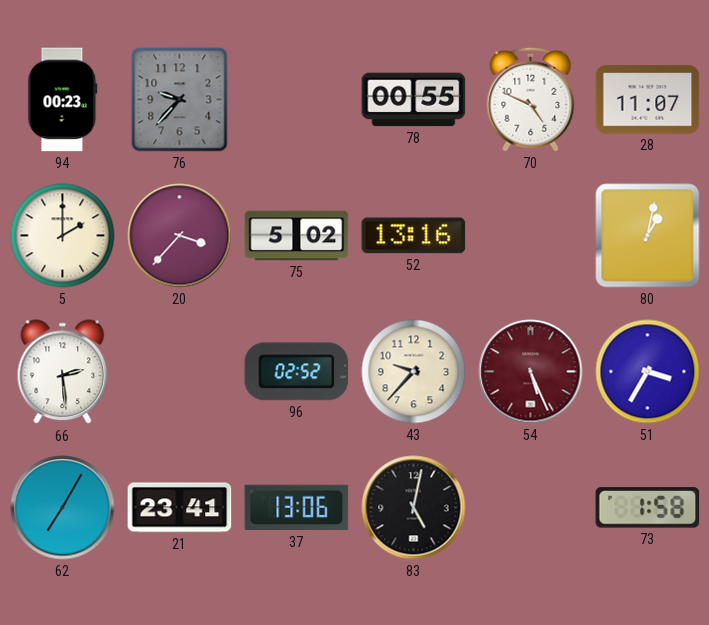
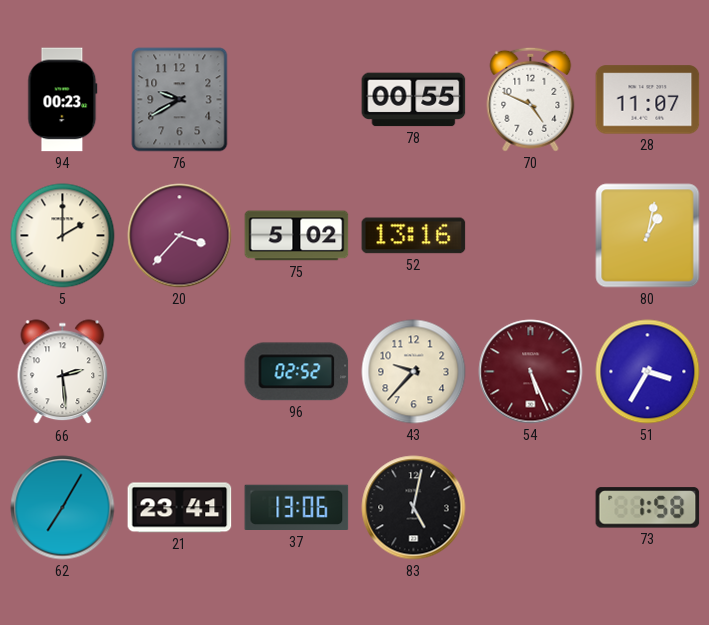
76: 9:37 -> 9:40 (180, 100)
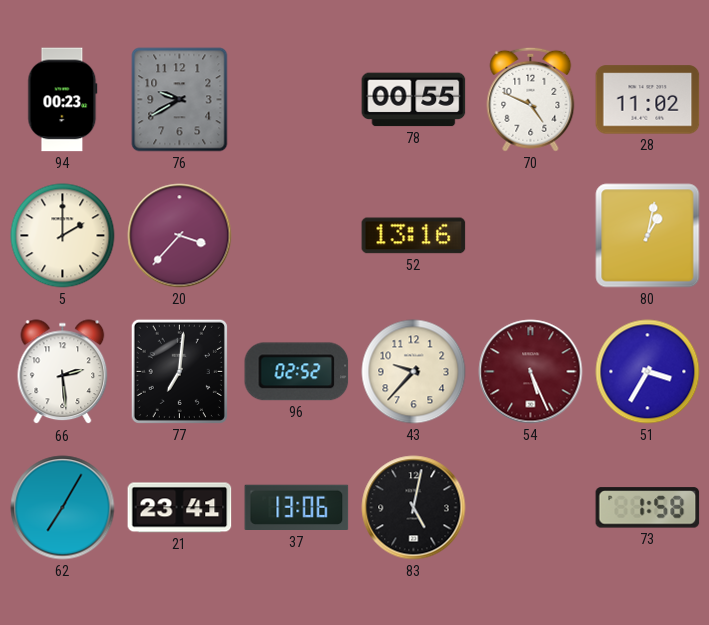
28: 11:07 -> 11:02 (648, 100)
75: 5:02 -> none (297, 236)
77: none -> 7:01 (179, 371)
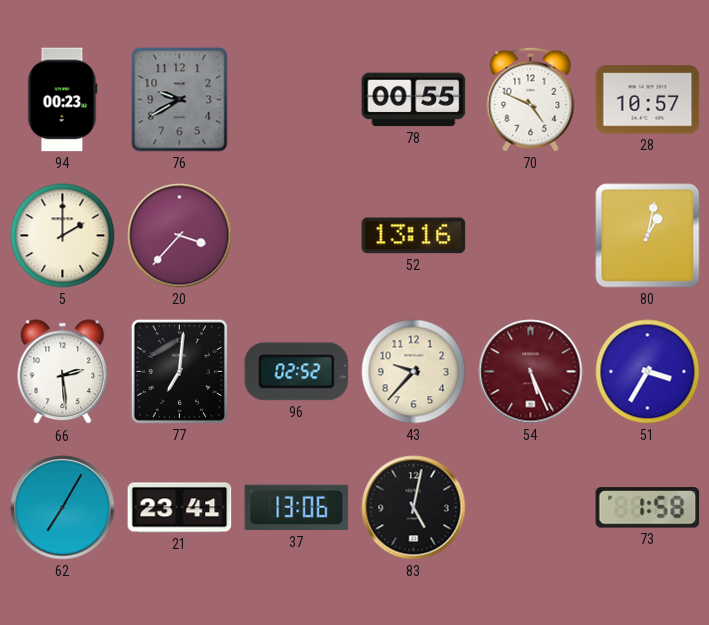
28: 11:02 -> 10:57 (648, 100)
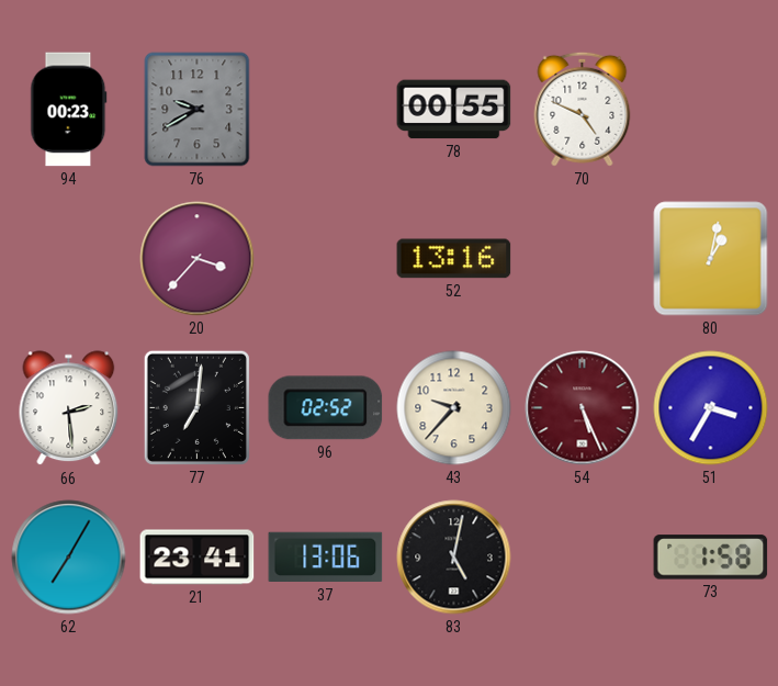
28: 10:57 -> none (648, 100)
5: 2:00 -> none (63, 236)
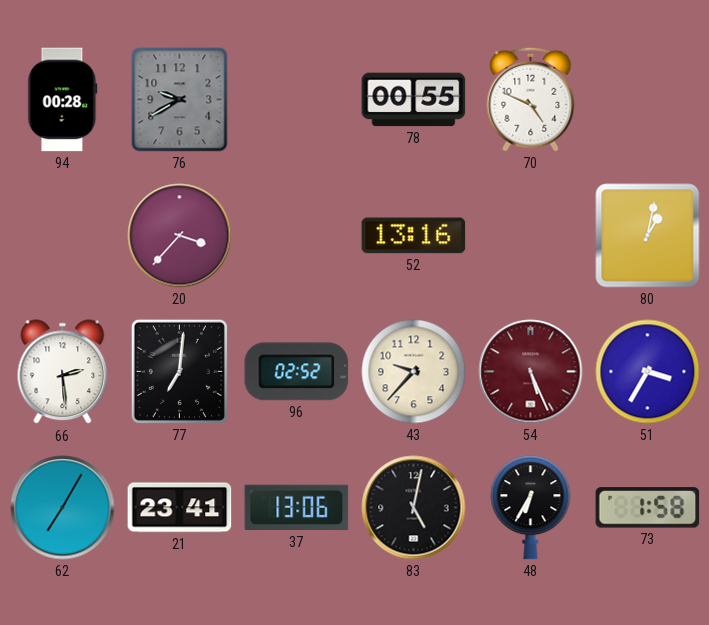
94: 00:23 -> 00:28 (63, 100)
48: none -> 6:35 (531, 508)
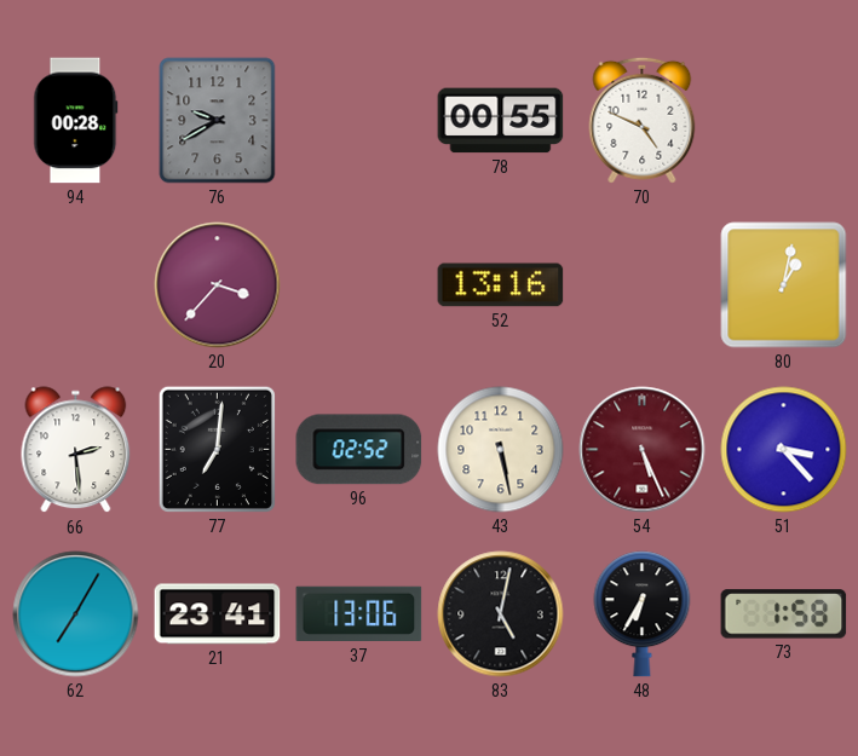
43: 9:37 -> 5:28 (501, 450)
51: 3:35 -> 3:23 (784, 450)
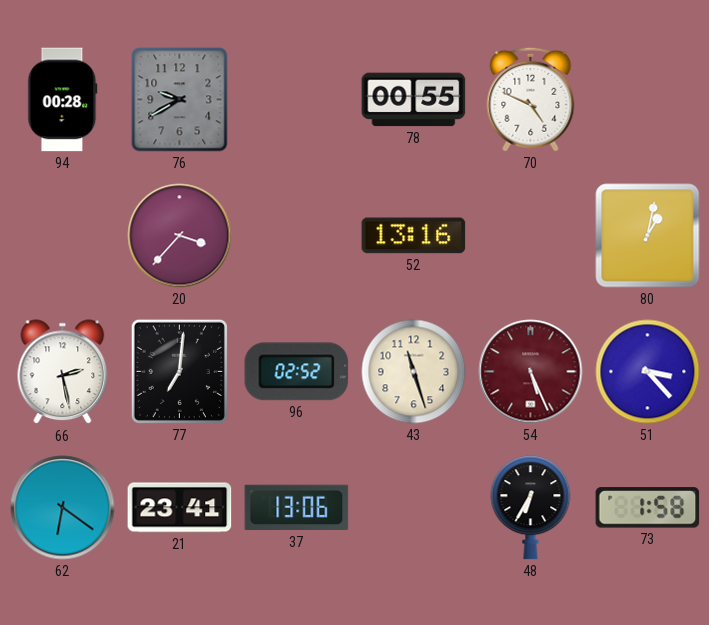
66: 2:29 -> 2:28 (63, 372)
43: 5:28 -> 11:27 (414, 372)
62: 7:05 -> 6:21 (63, 508)
83: 5:02 -> none (501, 614)
